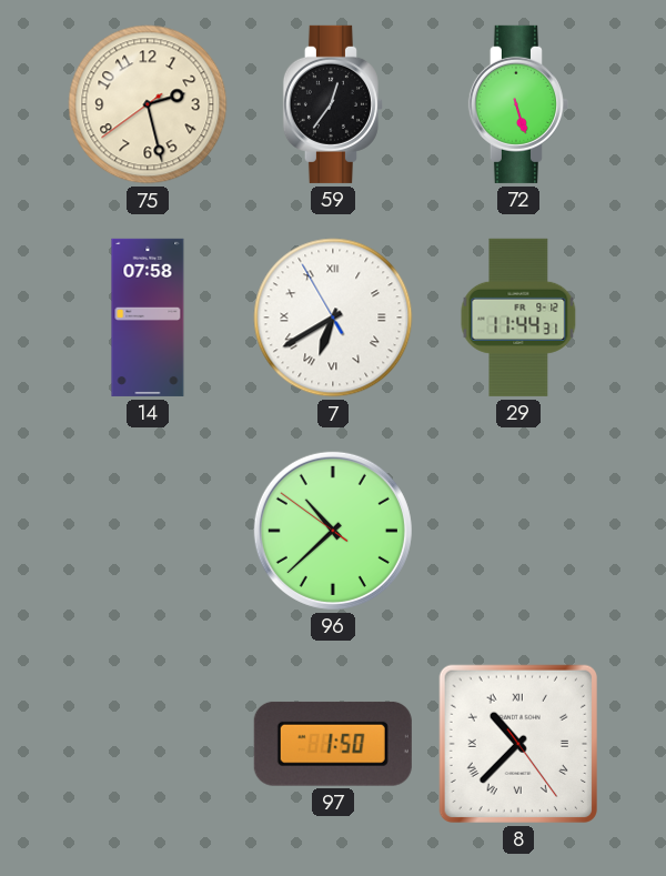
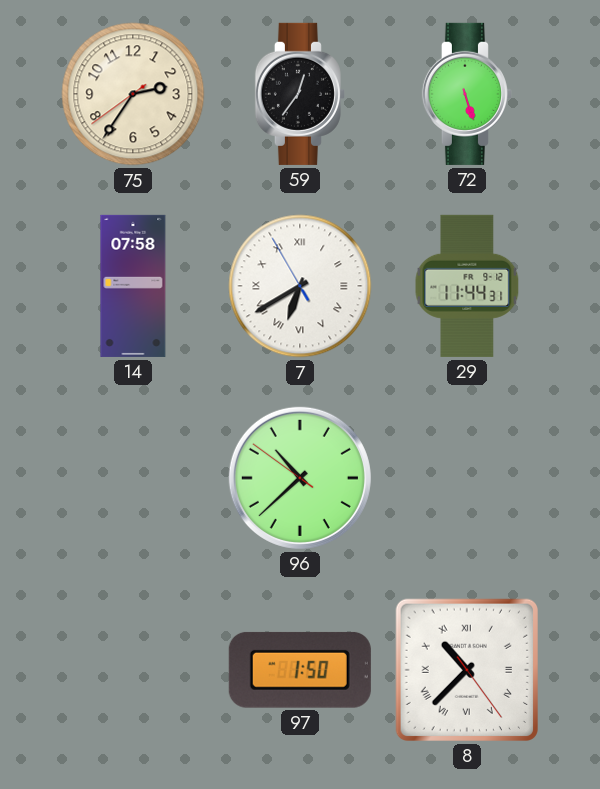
75: 2:27 -> 2:35 (133, 94)
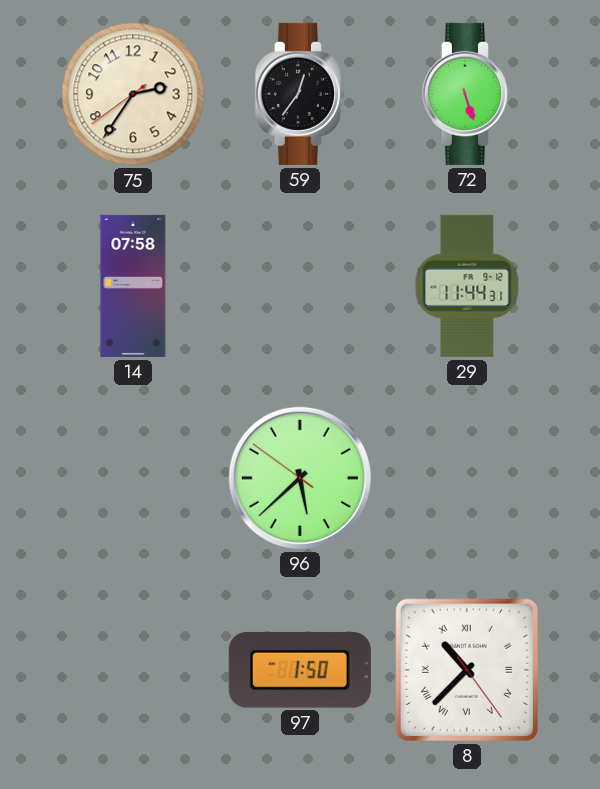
7: 6:39 -> none (300, 286)
96: 10:37 -> 5:37 (300, 478)
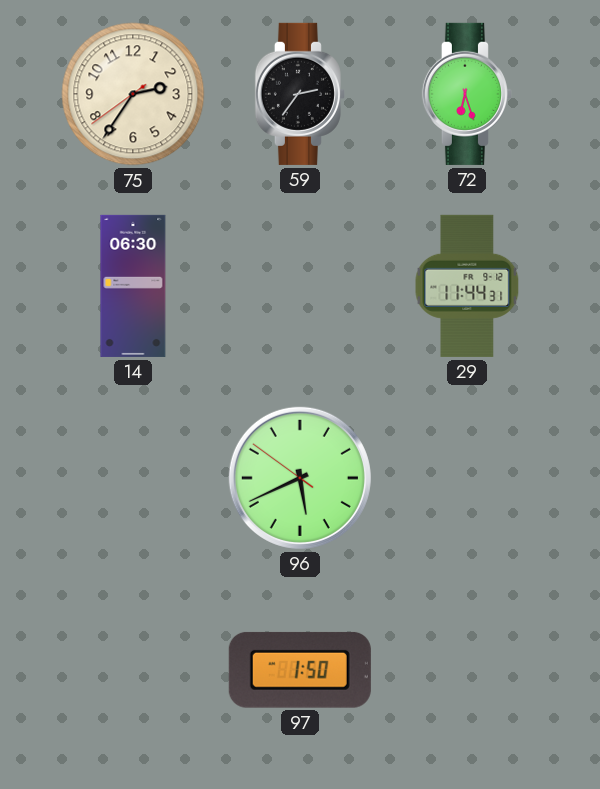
59: 12:36 -> 2:36 (300, 94)
72: 5:27 -> 6:27 (467, 94)
14: 07:58 -> 06:30 (133, 286)
96: 5:37 -> 5:40 (300, 478)
8: 10:37 -> none (467, 670)
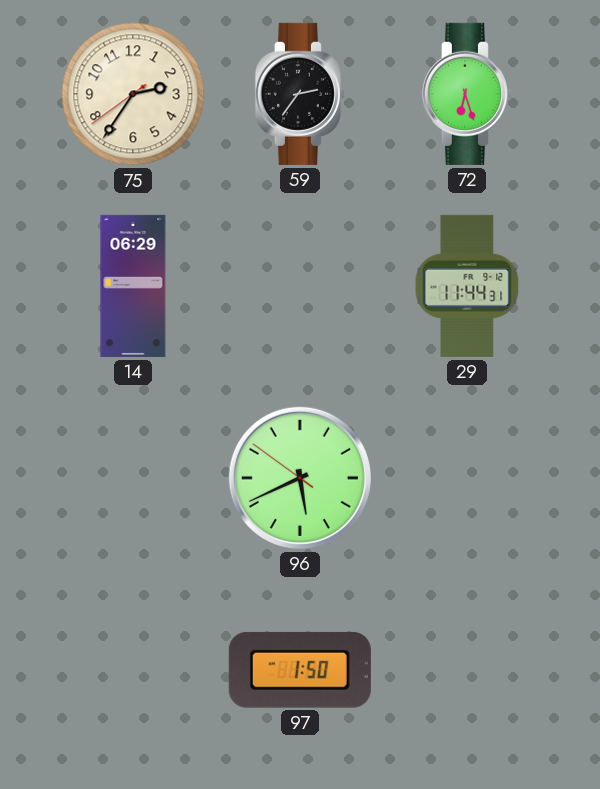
14: 06:30 -> 06:29 (133, 286)
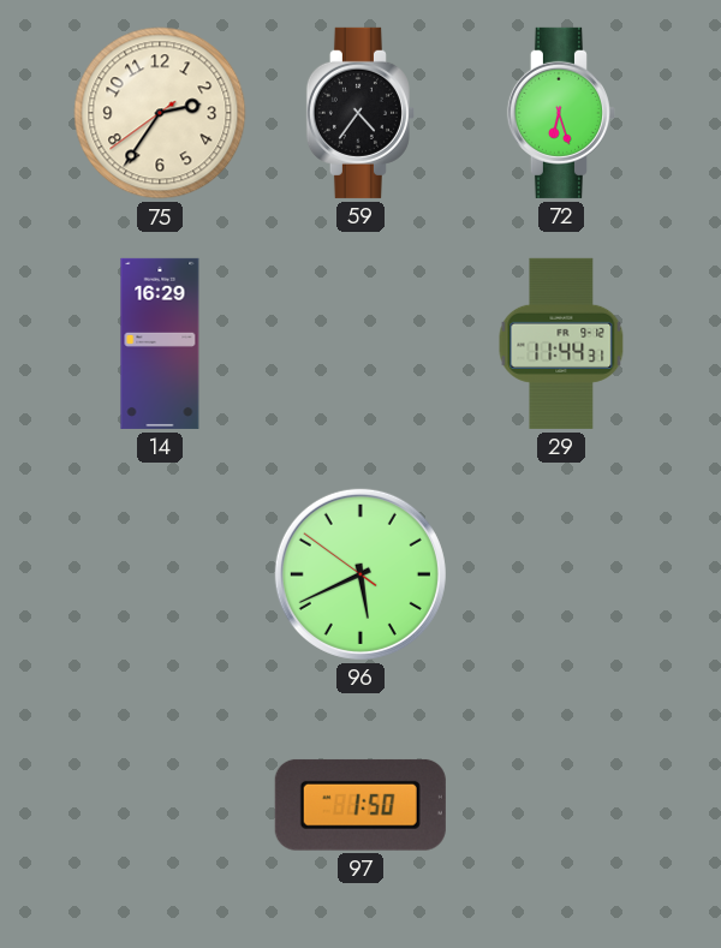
59: 2:36 -> 4:36 (360, 113)
14: 06:29 -> 16:29 (160, 344)
